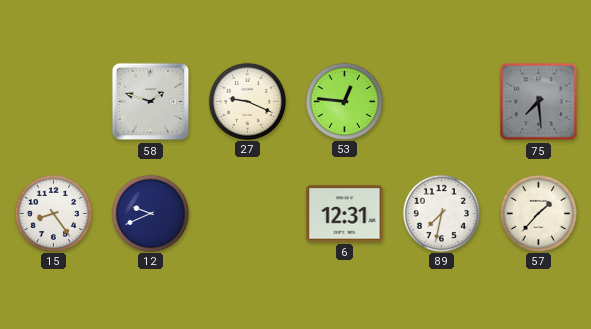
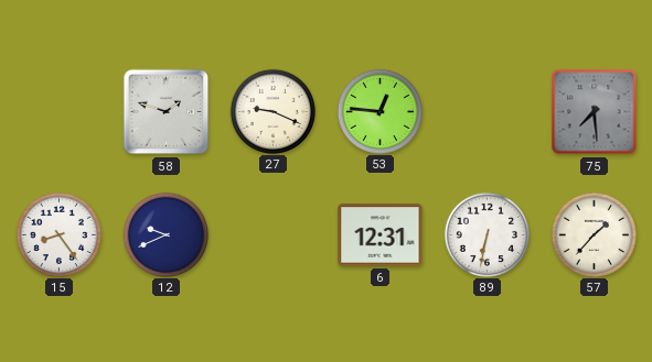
89: 7:32 -> 6:32 (487, 234)
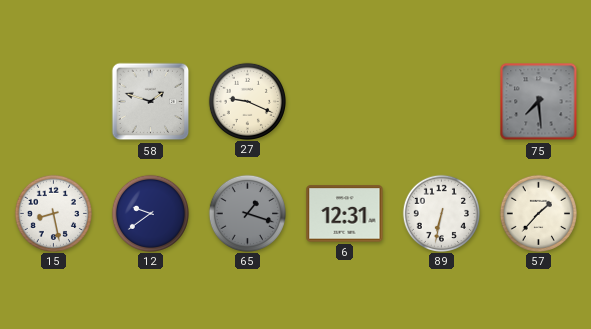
53: 12:46 -> none (380, 111)
15: 8:24 -> 8:28 (53, 213)
12: 9:41 -> 9:39 (150, 213)
65: none -> 1:18 (247, 213)
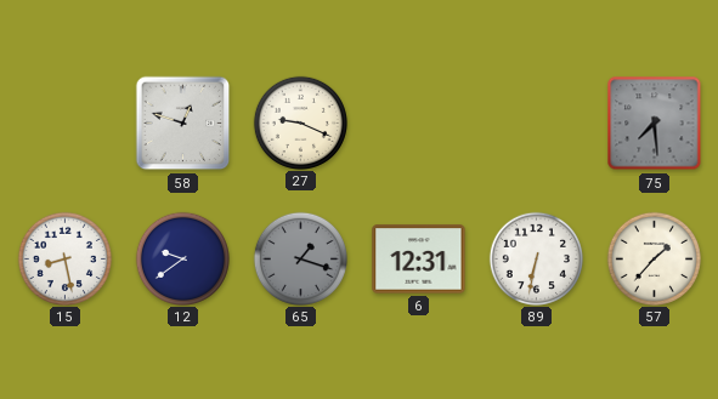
58: 1:48 -> 12:48 (183, 124)
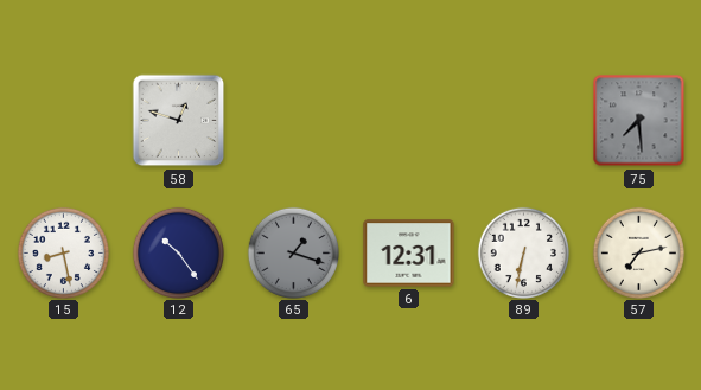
27: 9:19 -> none (300, 122)
12: 9:39 -> 10:24 (178, 252)
57: 1:37 -> 7:13 (638, 252)
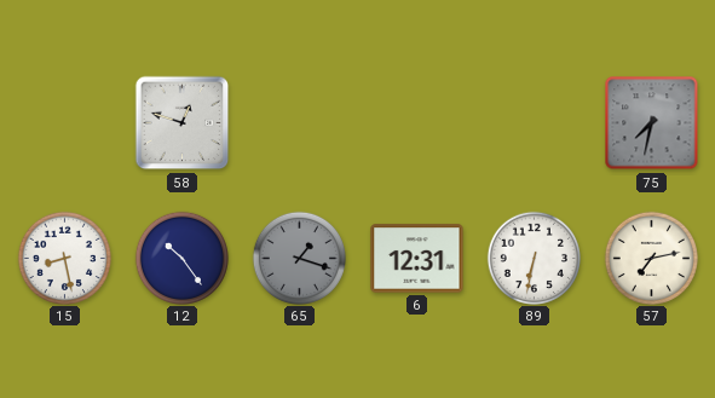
75: 7:29 -> 7:32 (652, 123)
